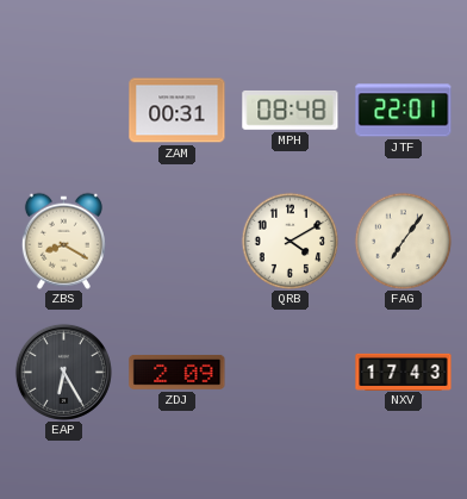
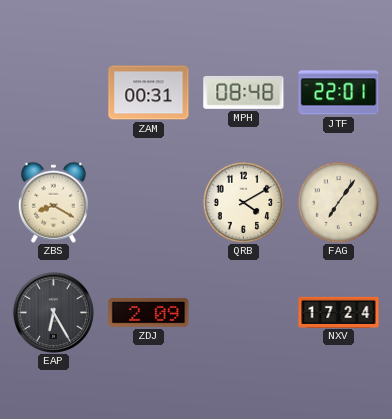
NXV: 17:43 -> 17:24 (339, 312)
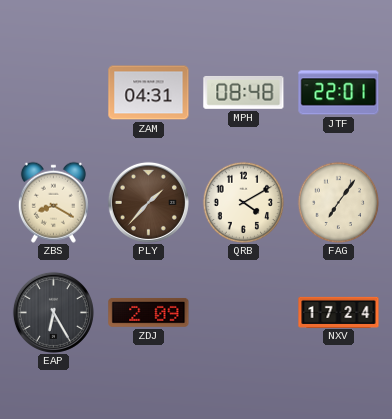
ZAM: 00:31 -> 04:31 (149, 93)
PLY: none -> 1:37 (148, 202)
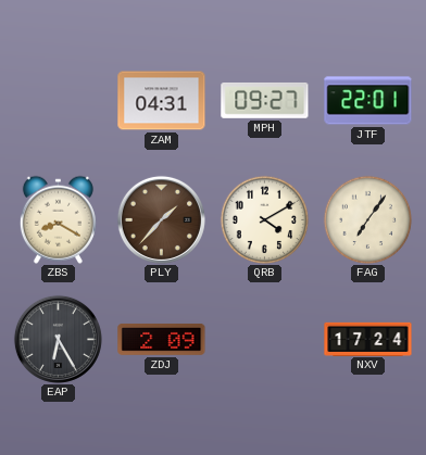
MPH: 08:48 -> 09:27 (265, 101)
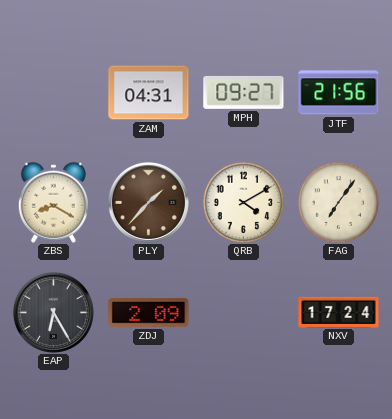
JTF: 22:01 -> 21:56 (339, 93)
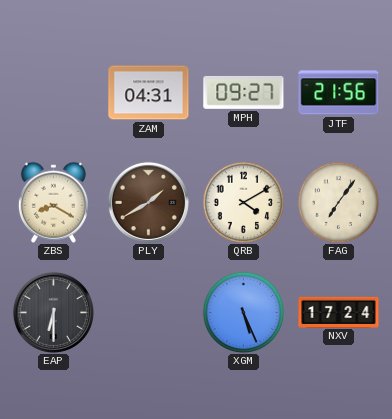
PLY: 1:37 -> 1:40 (148, 202)
EAP: 6:25 -> 6:30 (53, 312)
ZDJ: 2:09 -> none (149, 312)
XGM: none -> 5:26 (243, 312)
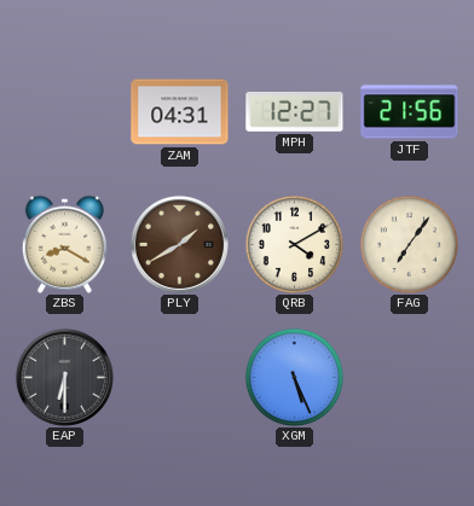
MPH: 09:27 -> 12:27 (295, 112)
NXV: 17:24 -> none (339, 312)
